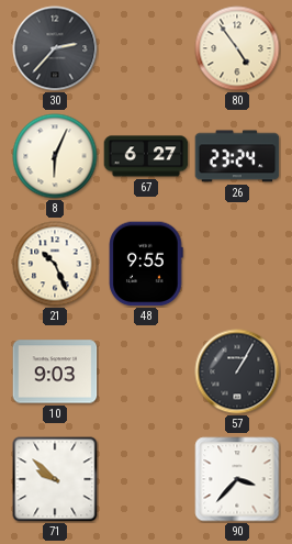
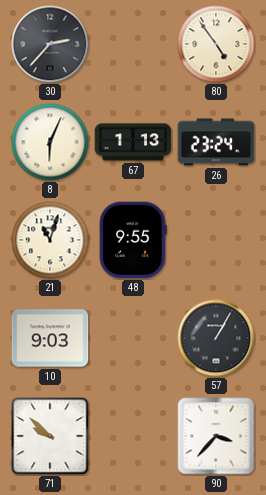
67: 6:27 -> 1:13 (133, 142)
21: 10:26 -> 11:03 (50, 240)
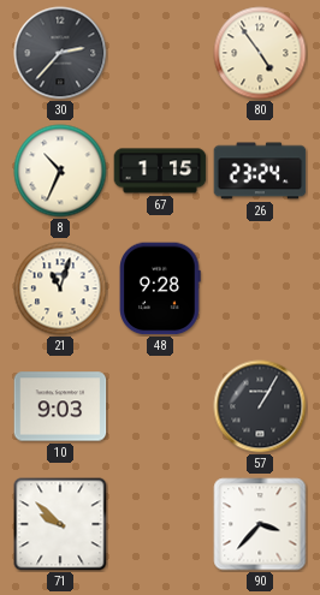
8: 6:04 -> 10:34 (60, 171)
67: 1:13 -> 1:15 (160, 171)
48: 9:55 -> 9:28 (160, 288)
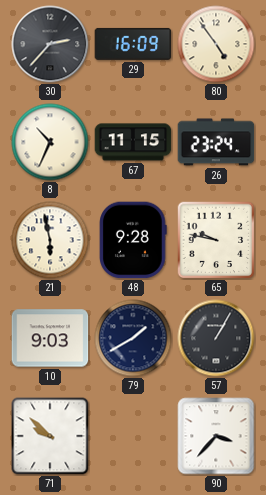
29: none -> 16:09 (133, 44)
67: 1:15 -> 11:15 (133, 142)
21: 11:03 -> 5:58 (50, 240)
65: none -> 9:47 (216, 240)
79: none -> 1:40 (133, 338)
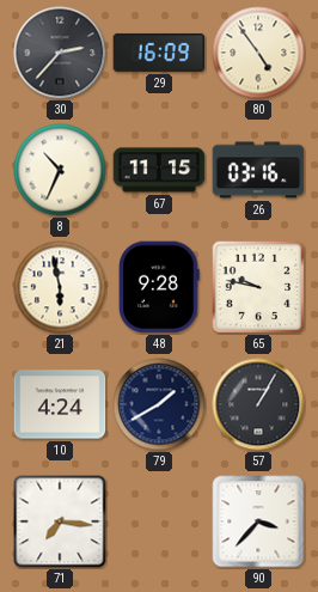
26: 23:24 -> 03:16 (258, 170)
10: 9:03 -> 4:24 (60, 404)
71: 9:52 -> 7:16 (60, 521)
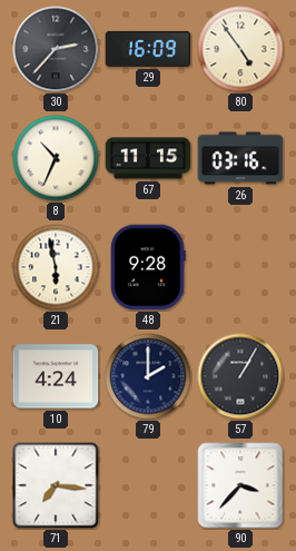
65: 9:47 -> none (258, 287)
79: 1:40 -> 2:00 (148, 376)
